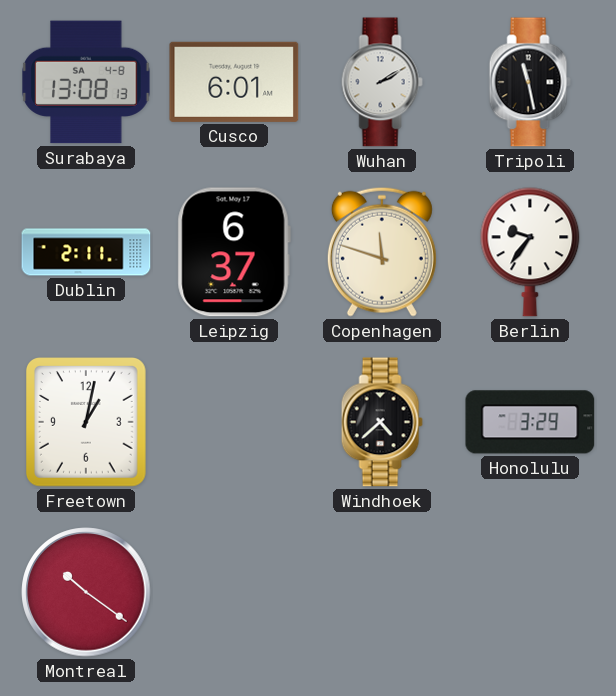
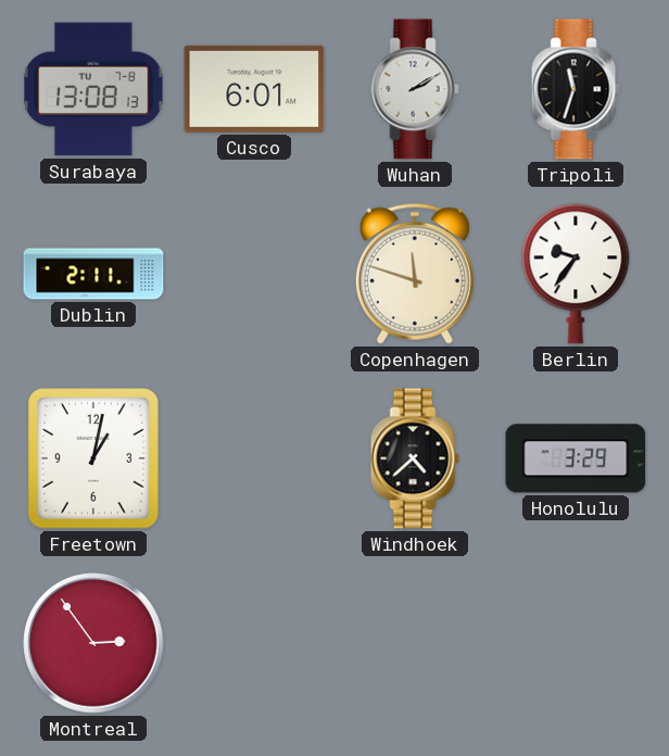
Surabaya date: SA 4-8 -> TU 7-8 (93, 89)
Tripoli: 11:28 -> 11:33 (576, 89)
Leipzig: 6:37 -> none (234, 252)
Montreal: 10:21 -> 2:54 (93, 643)
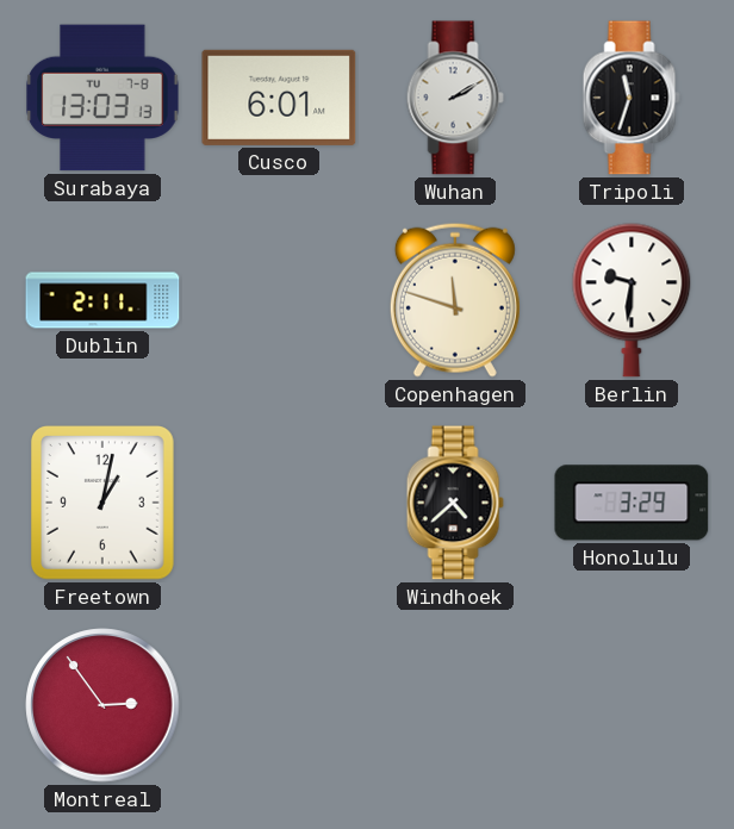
Surabaya: 13:08 -> 13:03 (102, 98)
Berlin: 9:36 -> 9:31 (632, 300)
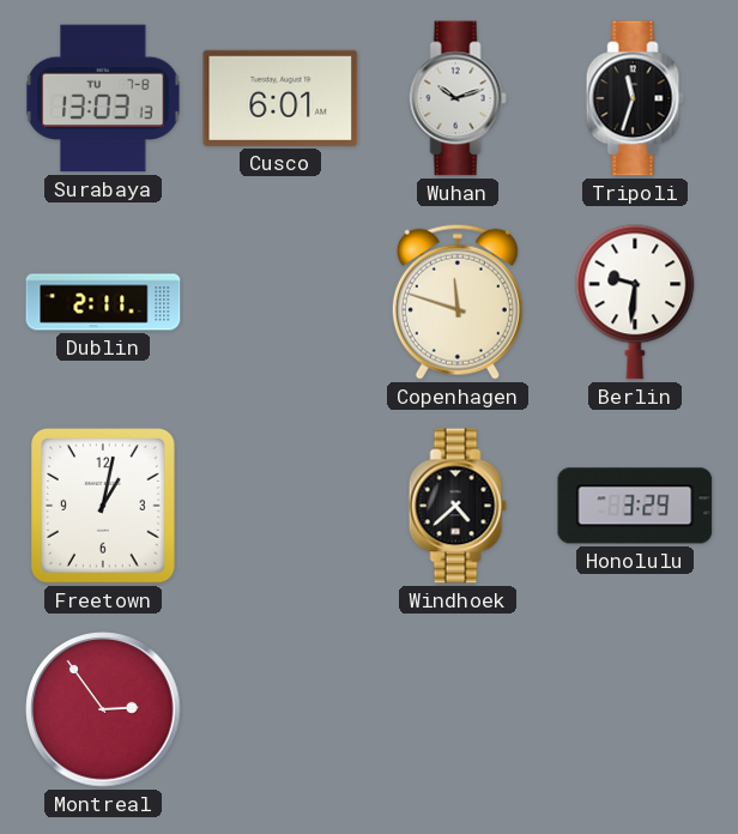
Wuhan: 2:10 -> 10:12 (458, 98)
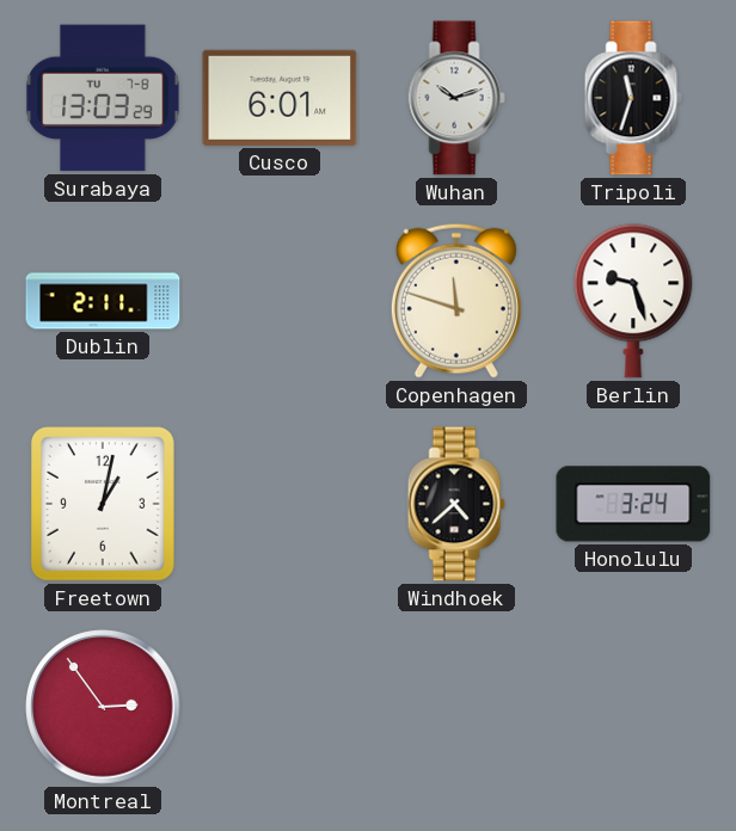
Surabaya: 13:03:13 -> 13:03:29 (103, 98)
Berlin: 9:31 -> 9:27 (633, 301)
Honolulu: 3:29 -> 3:24 (633, 504)
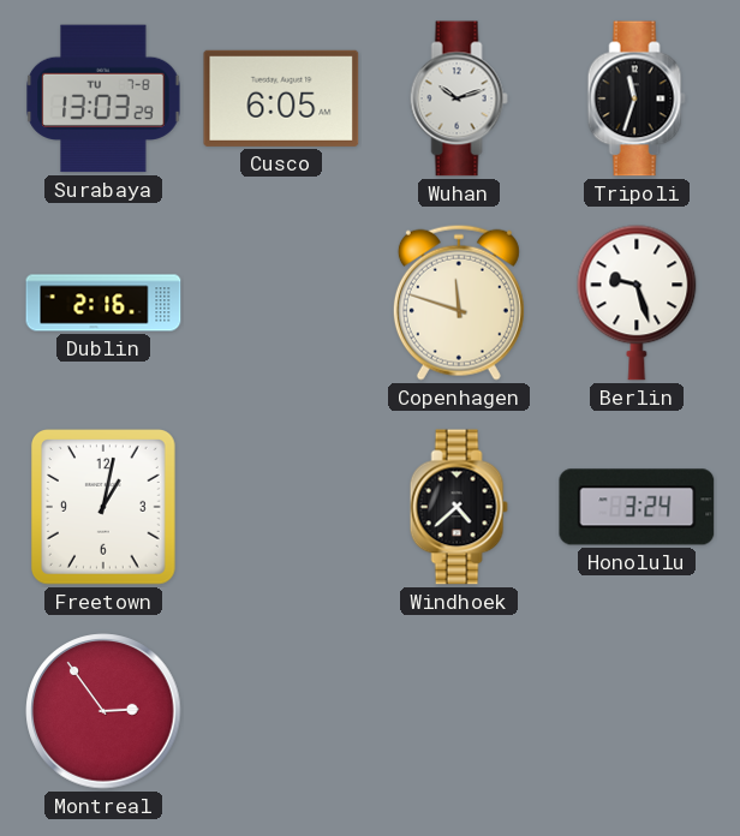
Cusco: 6:01 -> 6:05 (281, 98)
Dublin: 2:11 -> 2:16 (103, 303)
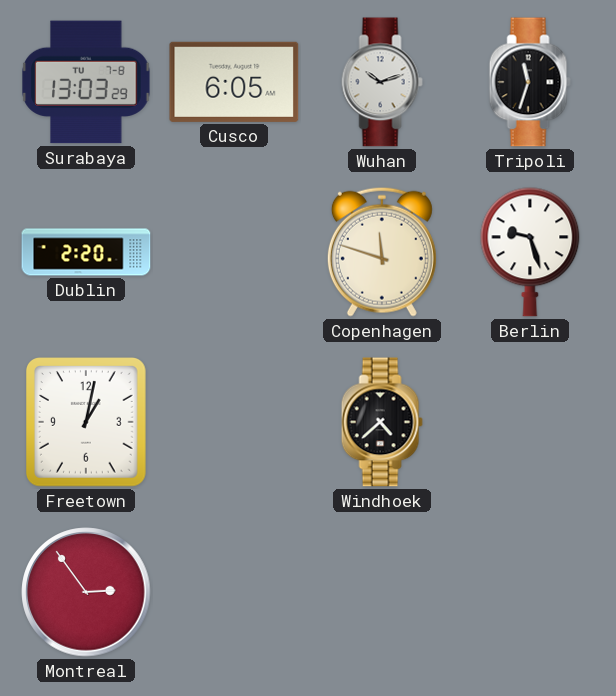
Dublin: 2:16 -> 2:20 (86, 252)
Honolulu: 3:24 -> none (637, 507)
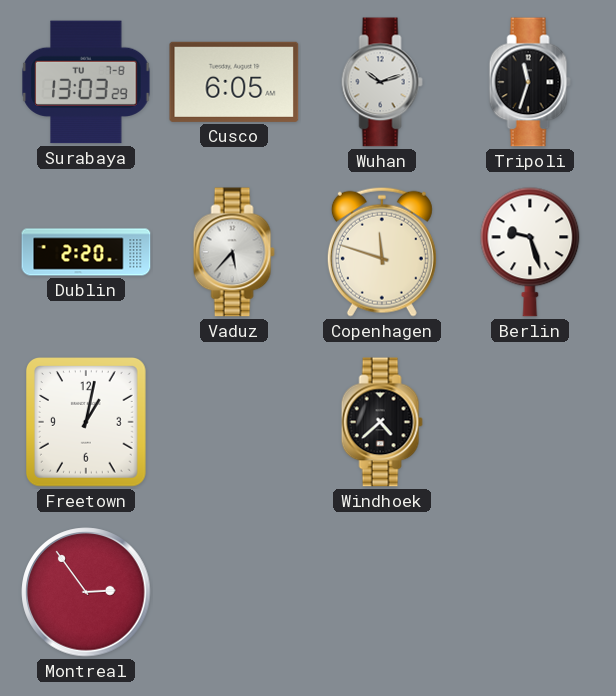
Vaduz: none -> 5:37 (234, 252)
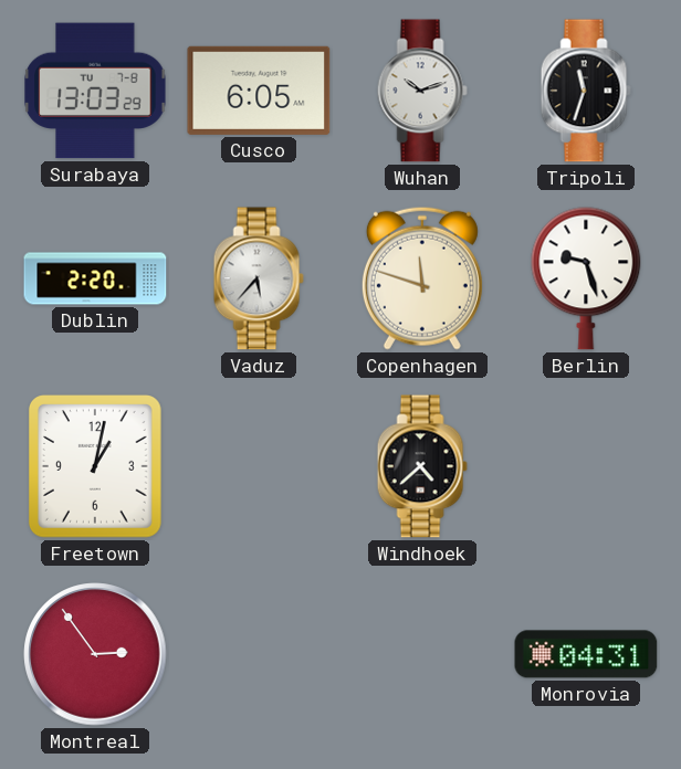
Monrovia: none -> 04:31 (586, 654)
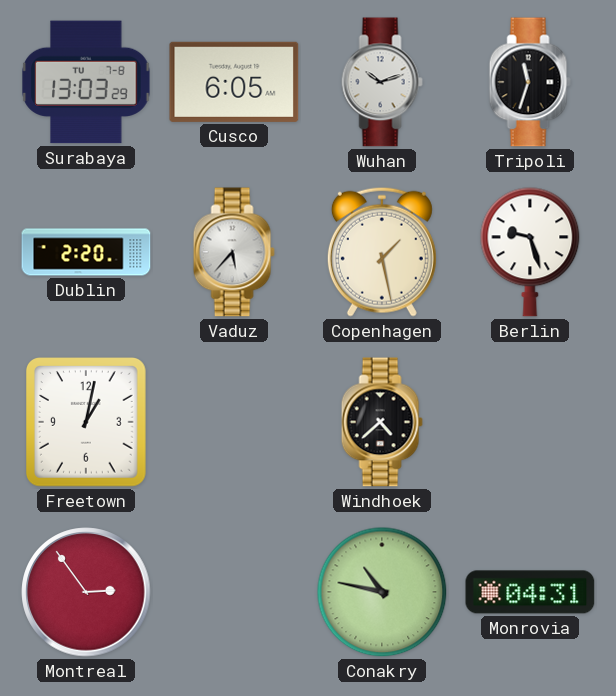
Copenhagen: 11:48 -> 1:28 (382, 252)
Conakry: none -> 10:47 (382, 592)
